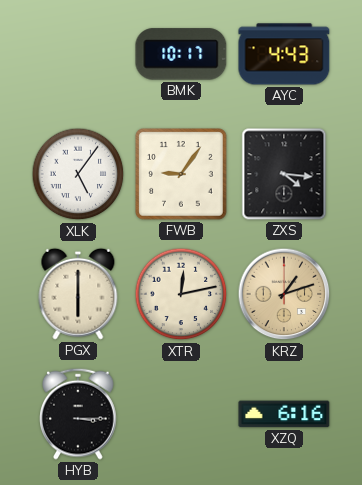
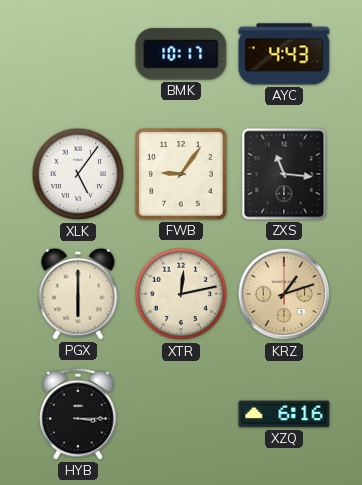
ZXS: 4:16 -> 11:16 (284, 174)
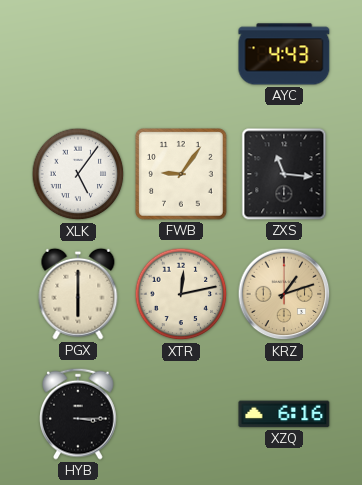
BMK: 10:17 -> none (181, 54)
